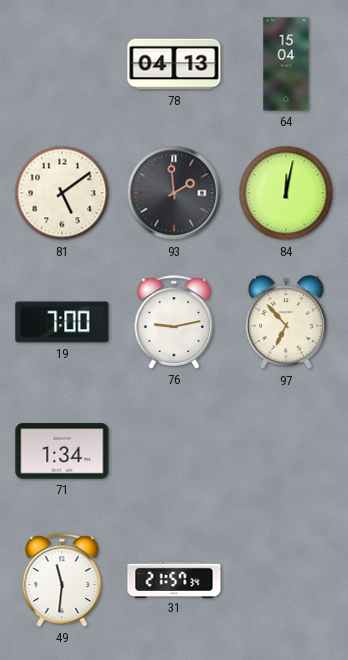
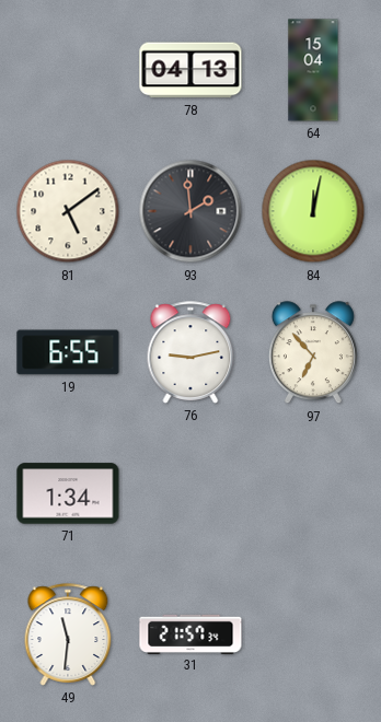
19: 7:00 -> 6:55 (68, 352)
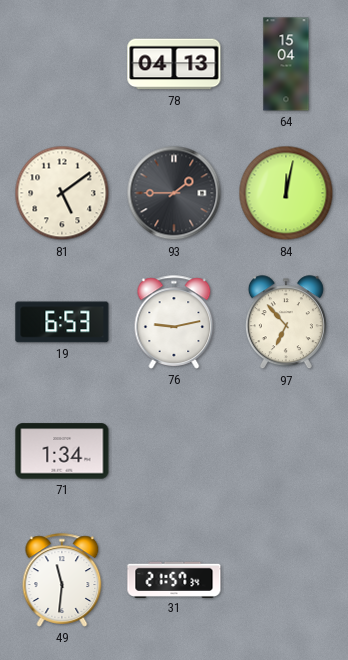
93: 1:59 -> 1:45 (174, 193)
19: 6:55 -> 6:53 (62, 322)
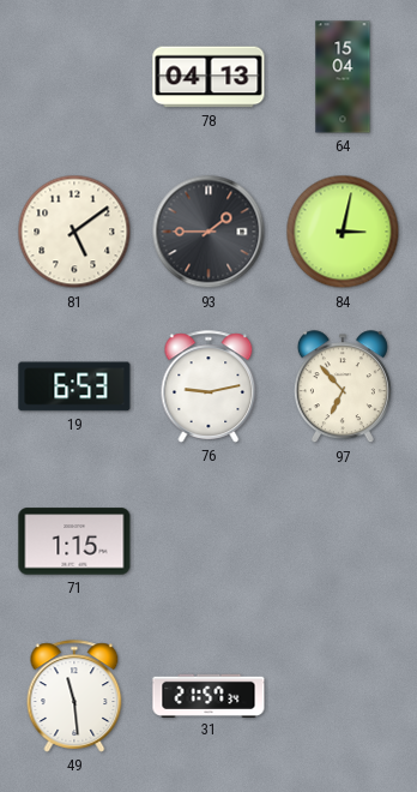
84: 12:02 -> 3:02 (343, 232)
71: 1:34 -> 1:15 (74, 541)
49: 11:31 -> 11:29 (74, 696)
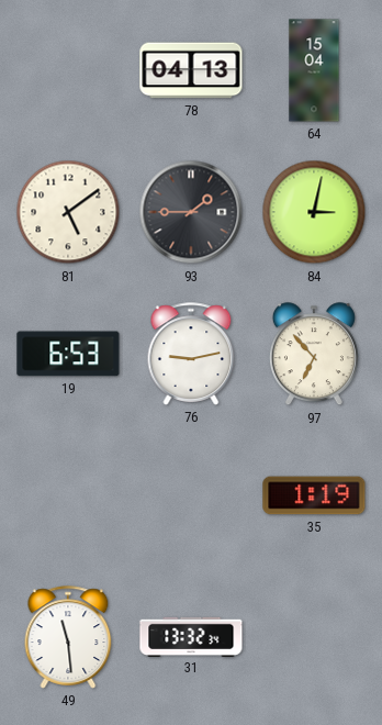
71: 1:15 -> none (74, 541)
35: none -> 1:19 (314, 495)
31: 21:57 -> 13:32 (191, 636)
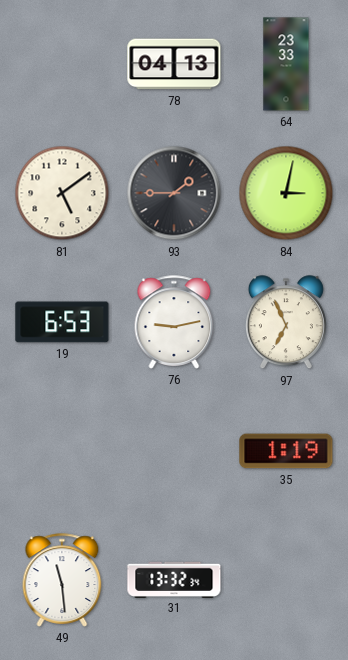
64: 15:04 -> 23:33 (286, 64)
97: 6:53 -> 6:56 (286, 323)
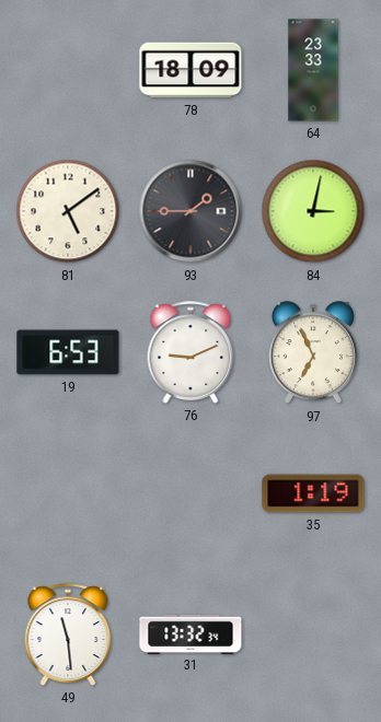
78: 04:13 -> 18:09 (190, 70)
76: 9:13 -> 9:11 (190, 352)
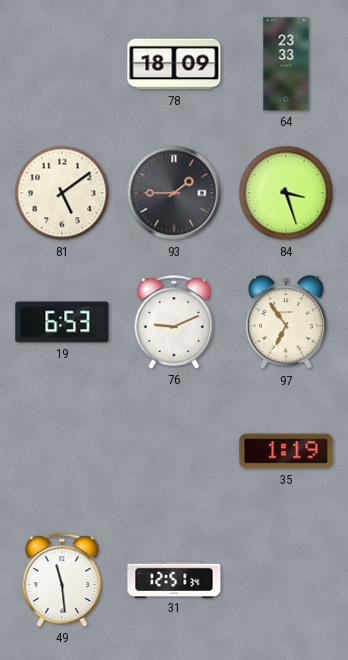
84: 3:02 -> 3:27 (286, 193)
97: 6:56 -> 6:54 (286, 323)
31: 13:32 -> 12:51 (174, 579)
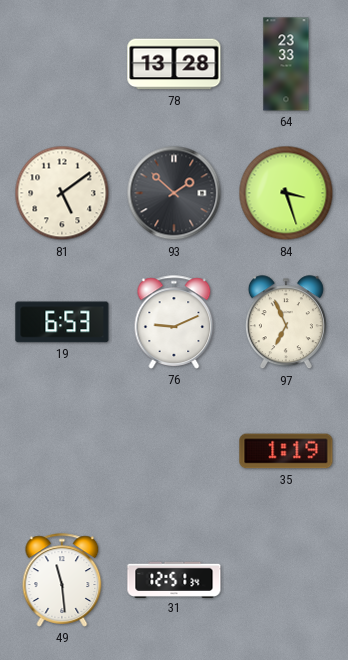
78: 18:09 -> 13:28 (174, 64)
93: 1:45 -> 1:52 (174, 193)
97: 6:54 -> 6:56 (286, 323)
